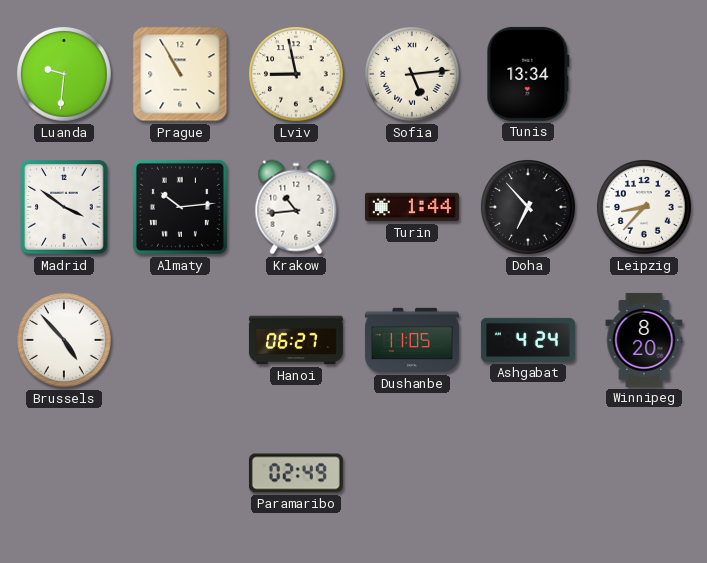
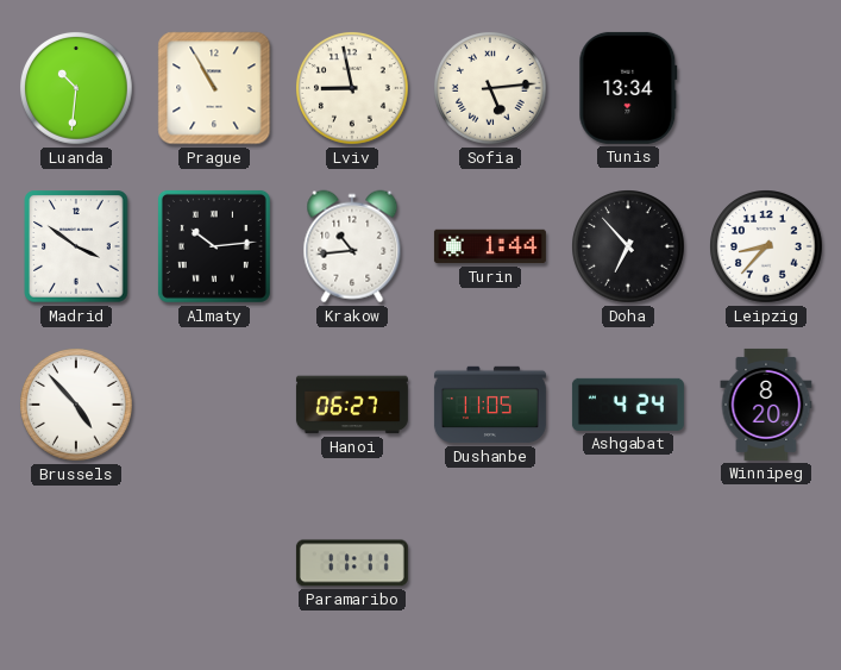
Luanda: 9:31 -> 10:31 (77, 89)
Paramaribo: 02:49 -> 11:11 (352, 563)
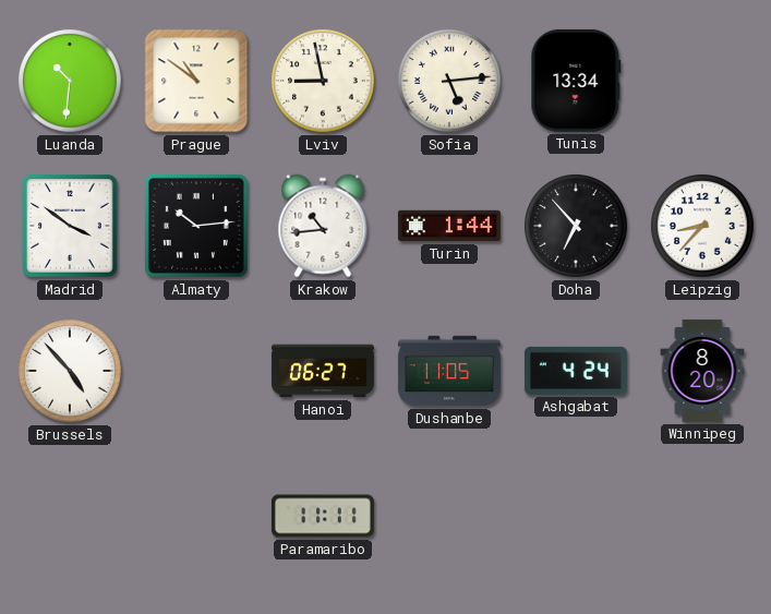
Prague: 10:55 -> 10:51 (196, 81)
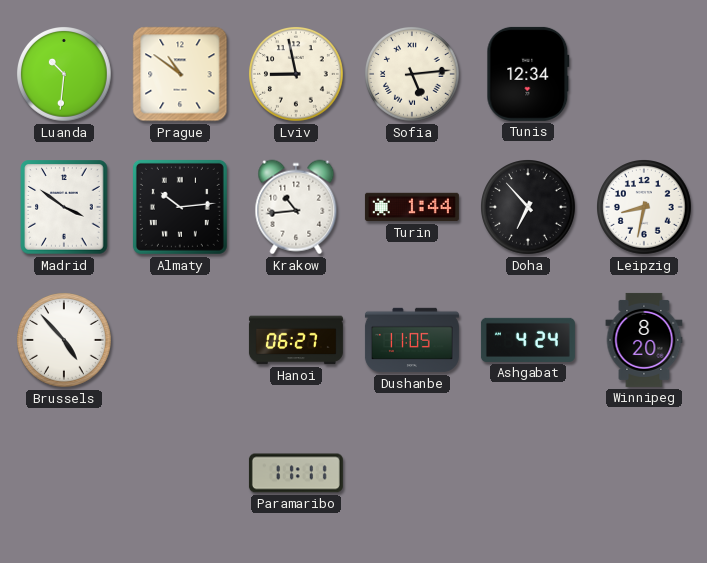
Tunis: 13:34 -> 12:34 (528, 74)
Leipzig: 8:37 -> 8:32 (645, 208)
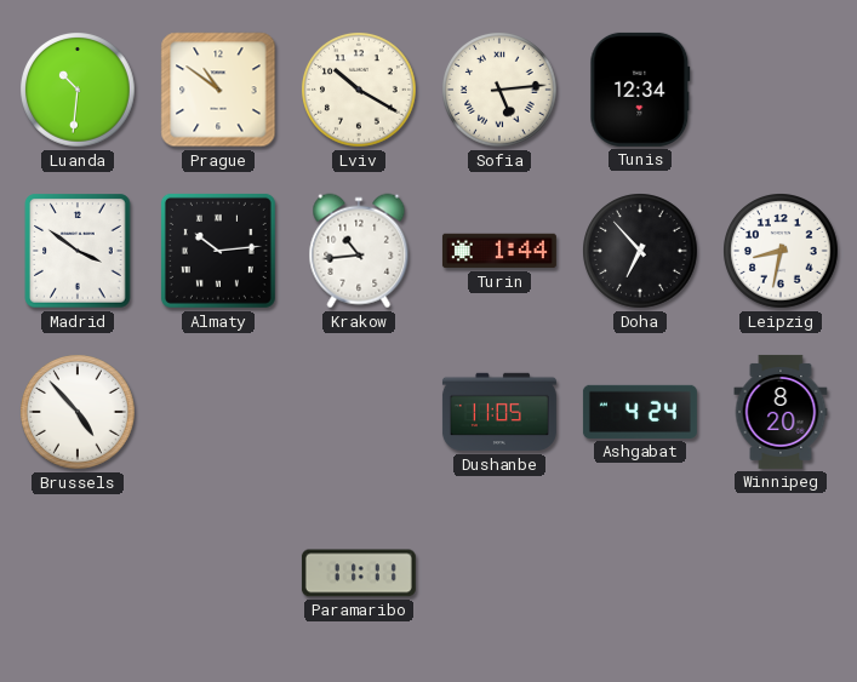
Lviv: 8:58 -> 10:20 (360, 91)
Hanoi: 06:27 -> none (296, 340)
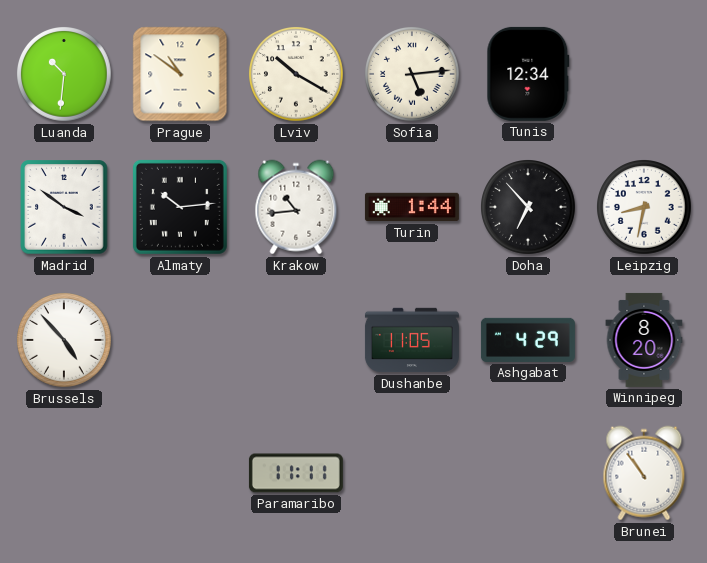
Ashgabat: 4:24 -> 4:29 (528, 340)
Brunei: none -> 10:54 (644, 473)
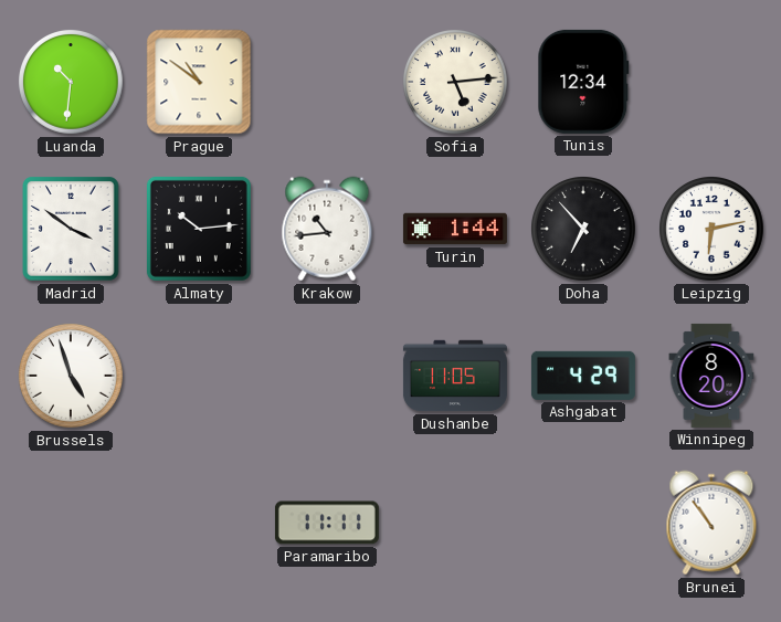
Lviv: 10:20 -> none (297, 75)
Leipzig: 8:32 -> 6:13 (713, 230)
Brussels: 4:53 -> 4:57 (72, 377)
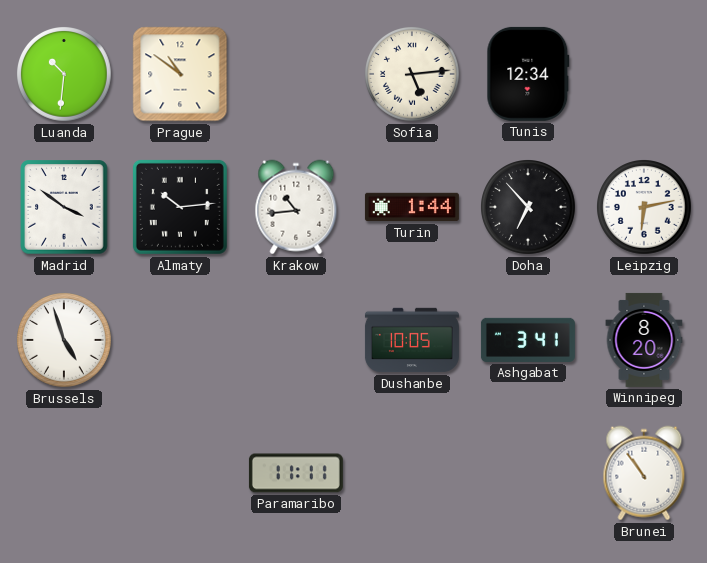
Dushanbe: 11:05 -> 10:05 (412, 340)
Ashgabat: 4:29 -> 3:41 (528, 340)
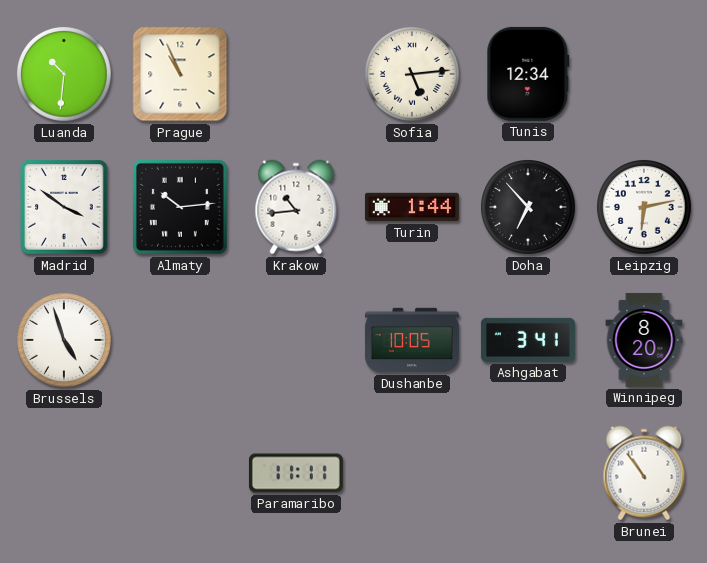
Prague: 10:51 -> 10:56 (180, 74)
